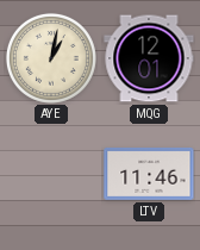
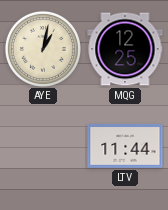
MQG: 12:01 -> 12:25 (125, 49)
LTV: 11:46 -> 11:44 (125, 146)
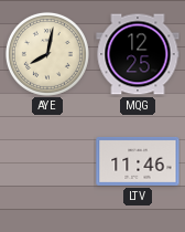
AYE: 1:02 -> 8:02 (47, 54)
LTV: 11:44 -> 11:46 (138, 161)
